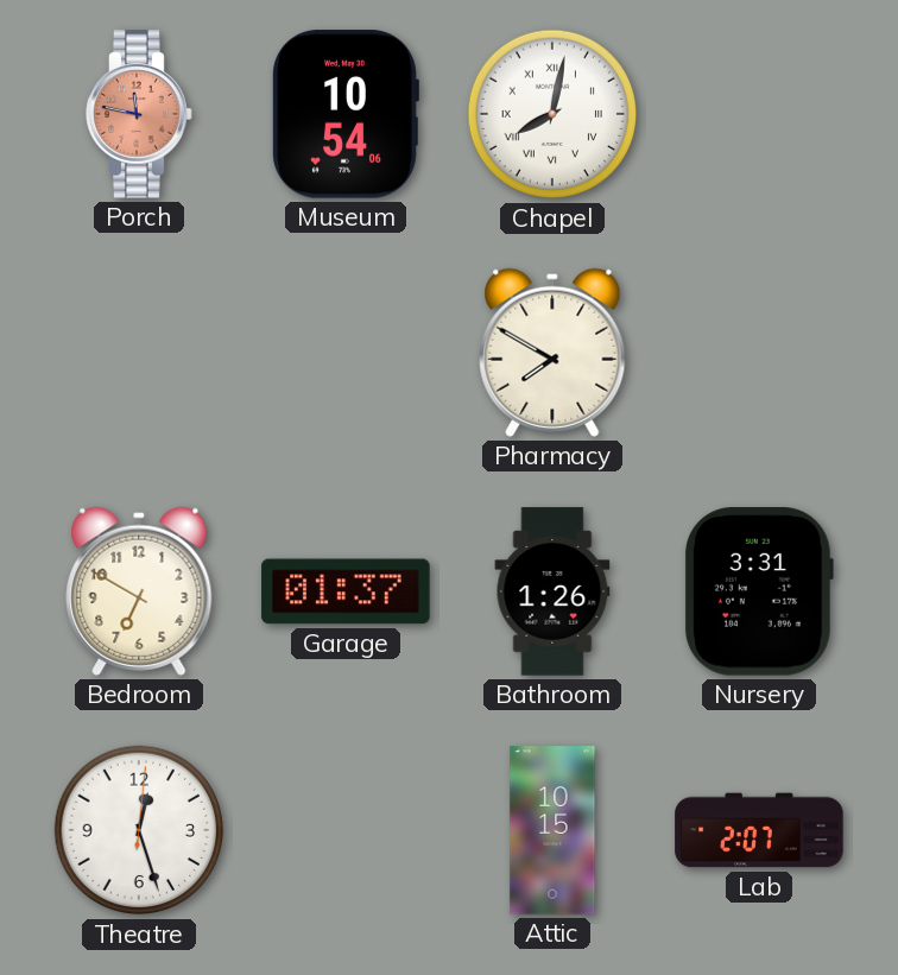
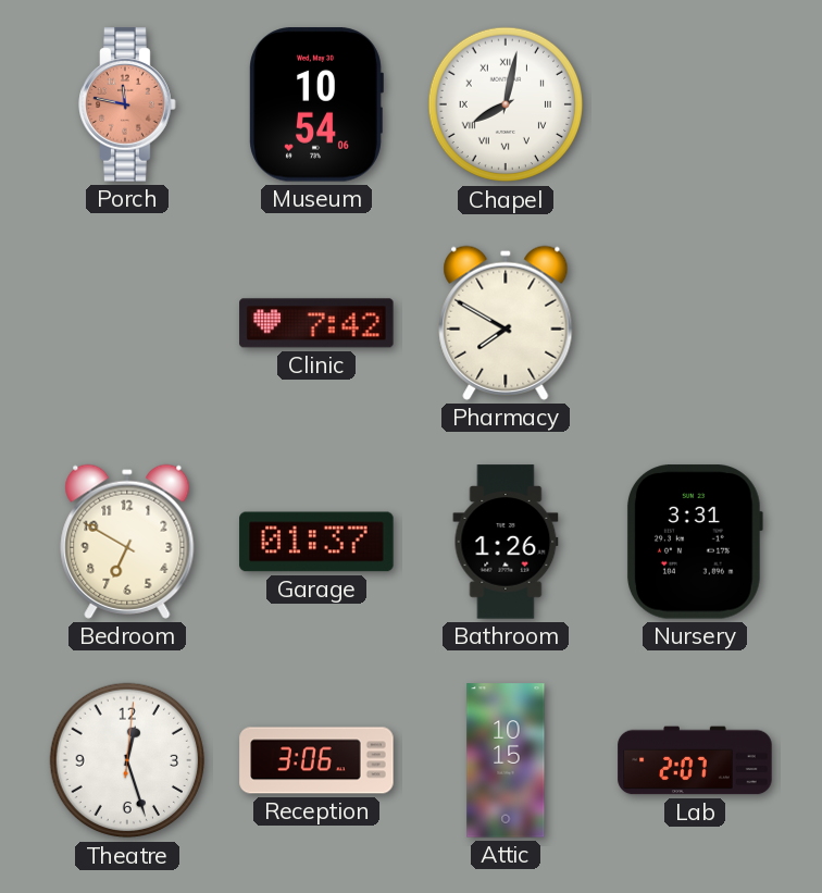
Clinic: none -> 7:42 (316, 323)
Reception: none -> 3:06 (316, 760)
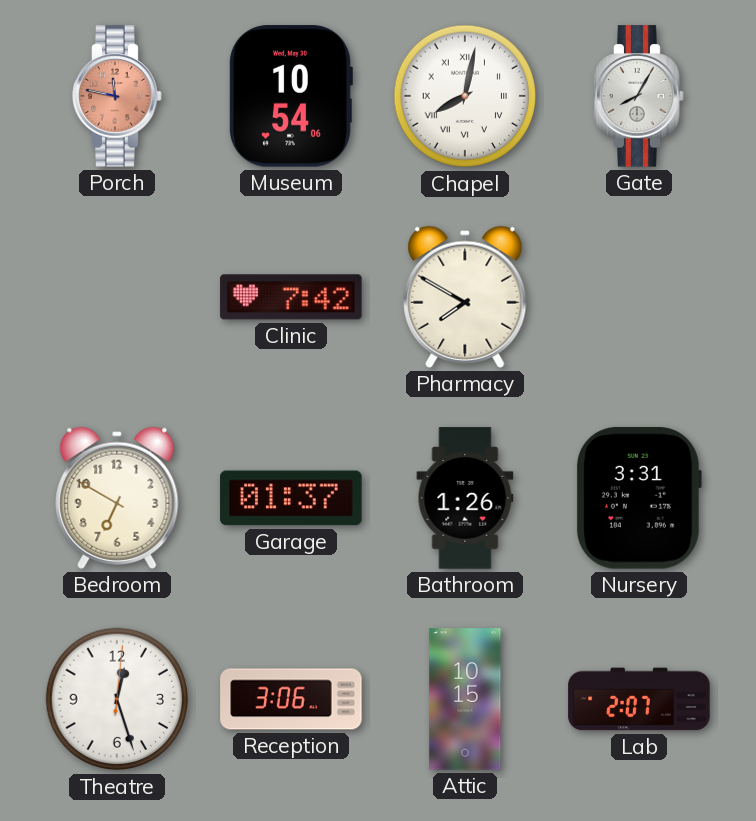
Gate: none -> 8:05 (639, 96)
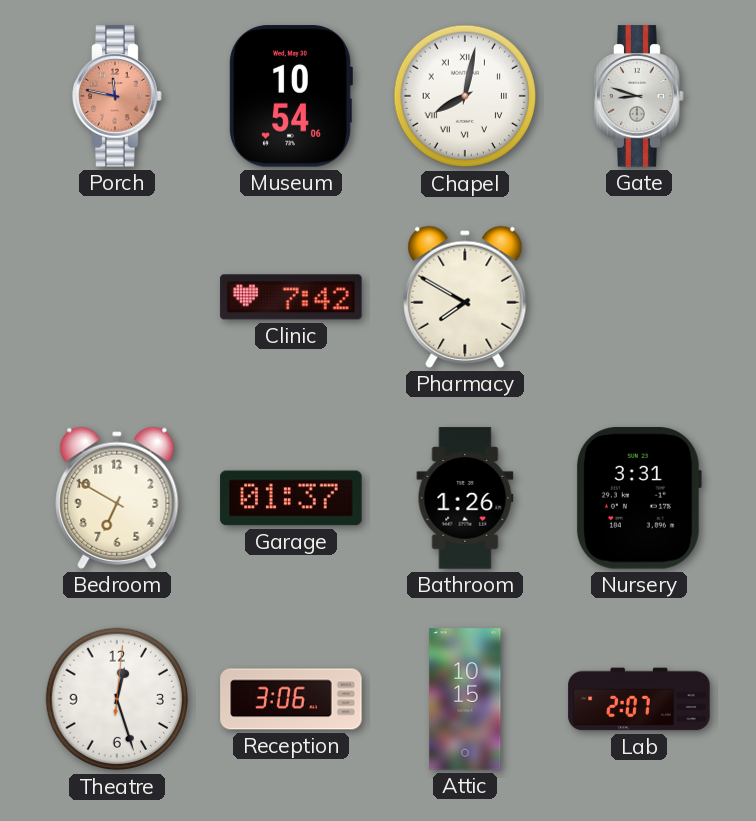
Gate: 8:05 -> 8:48 (639, 96)
